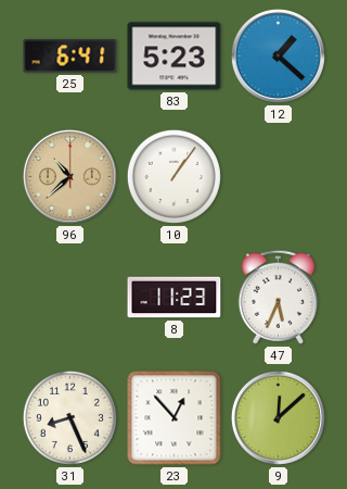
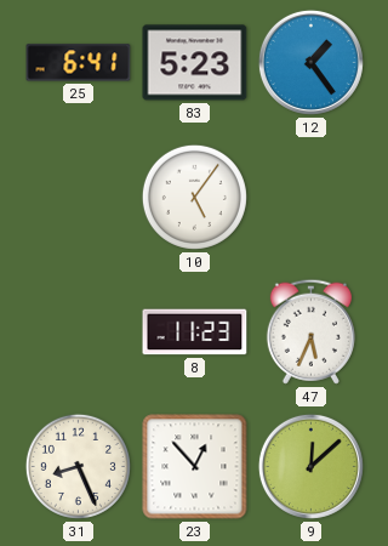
12: 1:22 -> 1:24 (310, 62)
96: 10:38 -> none (69, 176)
10: 1:06 -> 5:06 (194, 197)
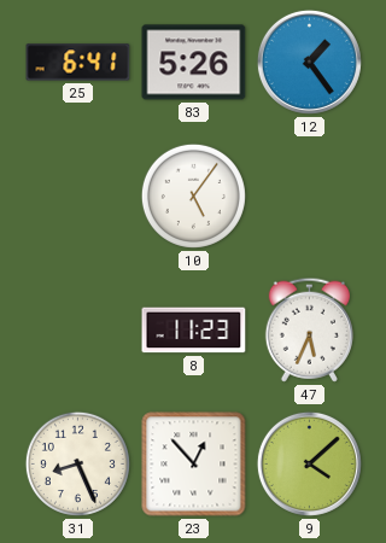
83: 5:23 -> 5:26 (194, 63)
9: 12:08 -> 4:08 (309, 463)
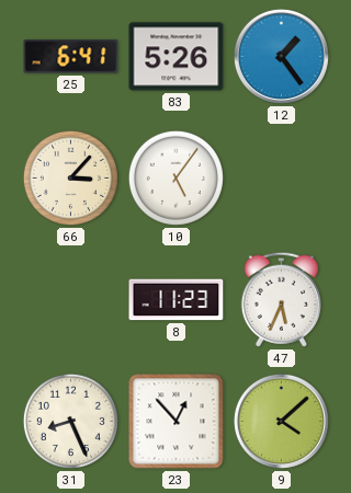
66: none -> 3:07 (70, 177)
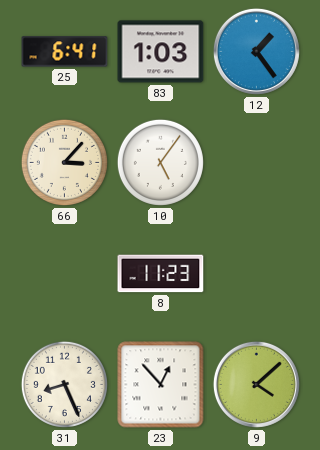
83: 5:26 -> 1:03 (161, 52)
47: 5:34 -> none (281, 299)
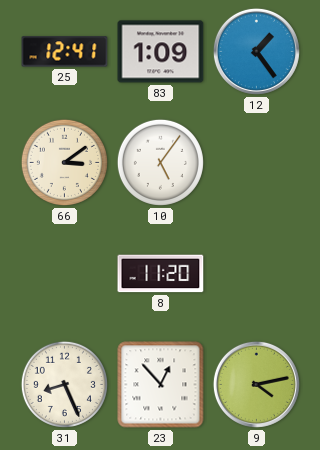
25: 6:41 -> 12:41 (65, 52)
83: 1:03 -> 1:09 (161, 52)
66: 3:07 -> 3:09 (64, 162)
8: 11:23 -> 11:20 (161, 274)
9: 4:08 -> 4:13 (256, 384)
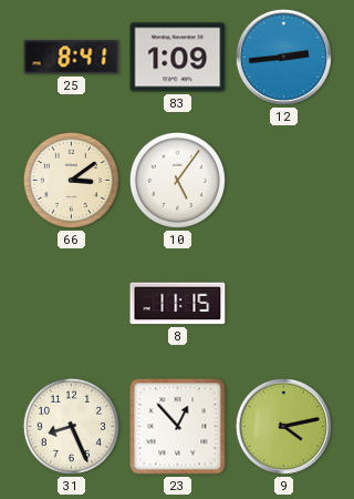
25: 12:41 -> 8:41 (72, 58)
12: 1:24 -> 2:44 (283, 57)
8: 11:20 -> 11:15 (178, 304)
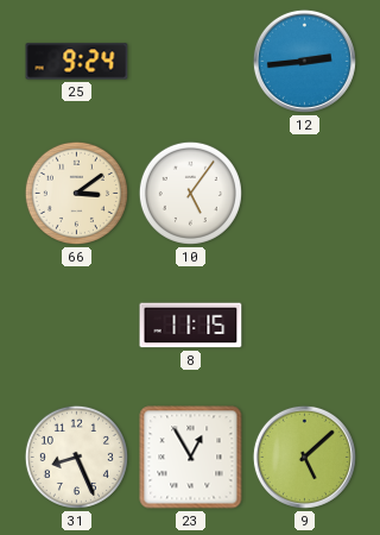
25: 8:41 -> 9:24 (77, 62)
83: 1:09 -> none (178, 58)
23: 12:53 -> 12:55 (191, 458)
9: 4:13 -> 5:08 (304, 457)
